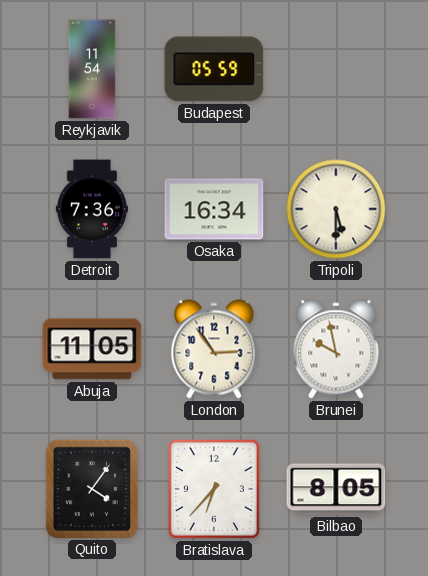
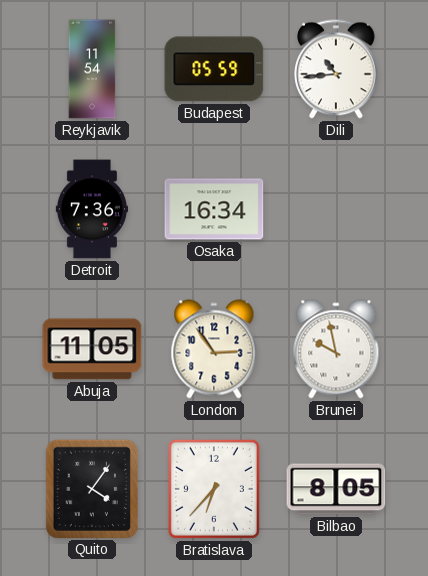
Dili: none -> 10:44 (337, 69)
Tripoli: 5:30 -> none (336, 209)
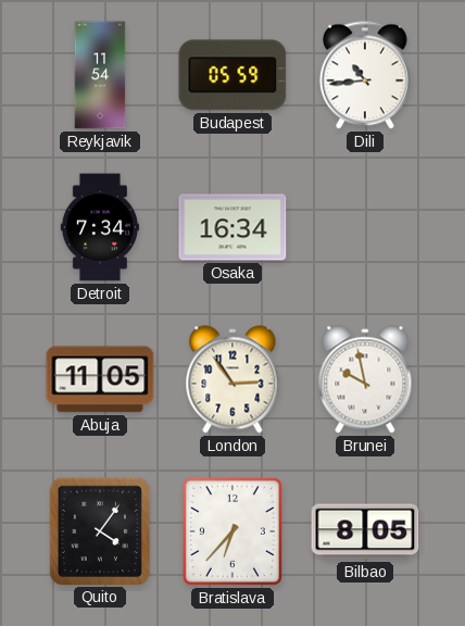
Detroit: 7:36 -> 7:34 (99, 227)
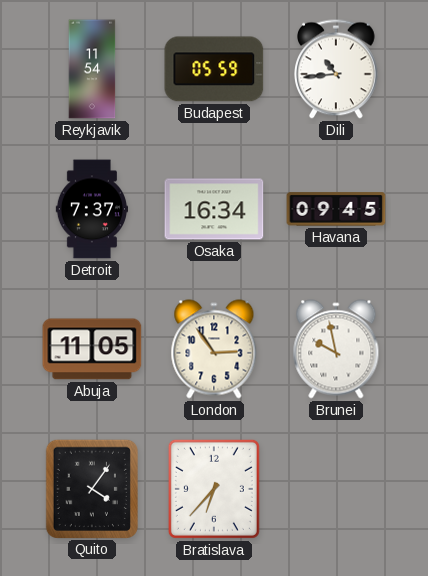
Detroit: 7:34 -> 7:37 (91, 209)
Havana: none -> 09:45 (336, 209)
Bilbao: 8:05 -> none (365, 531)
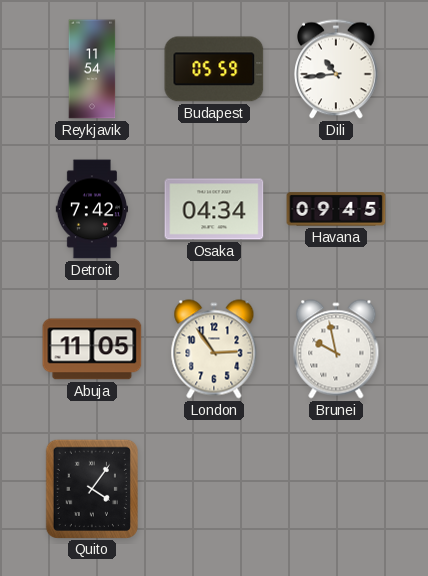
Detroit: 7:37 -> 7:42 (91, 209)
Osaka: 16:34 -> 04:34 (214, 209)
Bratislava: 6:37 -> none (214, 489)
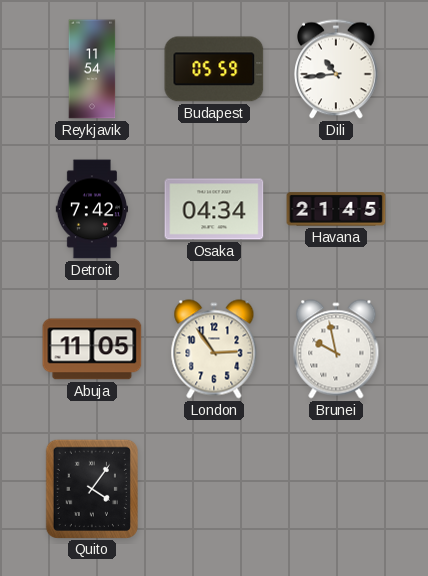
Havana: 09:45 -> 21:45 (336, 209)
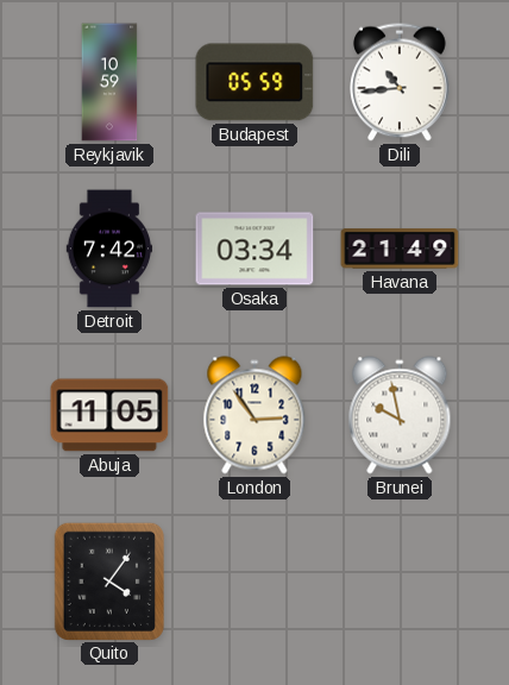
Reykjavik: 11:54 -> 10:59 (109, 82)
Osaka: 04:34 -> 03:34 (254, 249)
Havana: 21:45 -> 21:49 (400, 249)
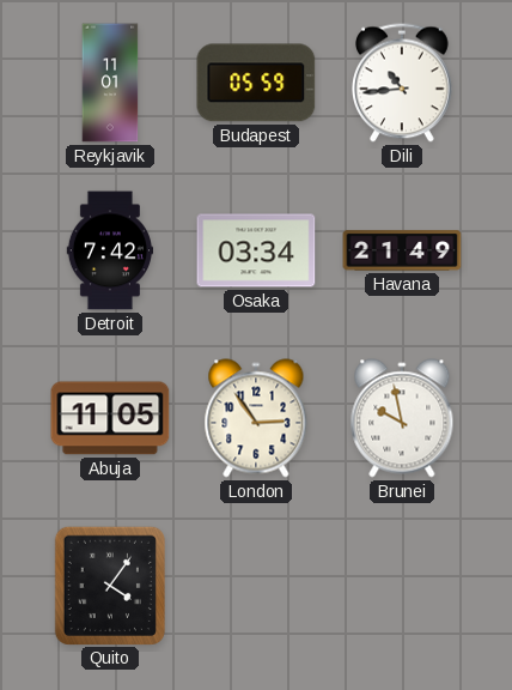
Reykjavik: 10:59 -> 11:01 (110, 83)
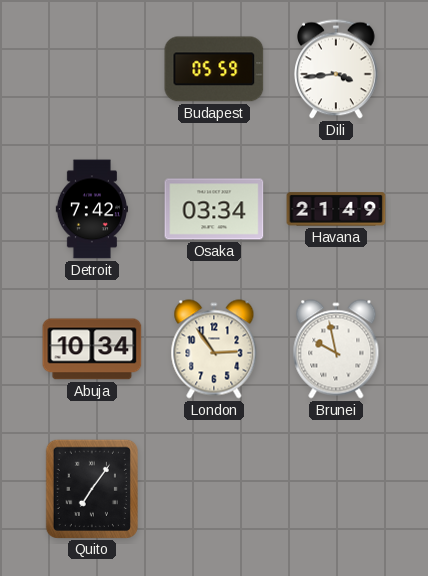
Reykjavik: 11:01 -> none (110, 83)
Dili: 10:44 -> 3:44 (337, 69)
Abuja: 11:05 -> 10:34 (92, 349)
Quito: 4:06 -> 7:06 (92, 488)
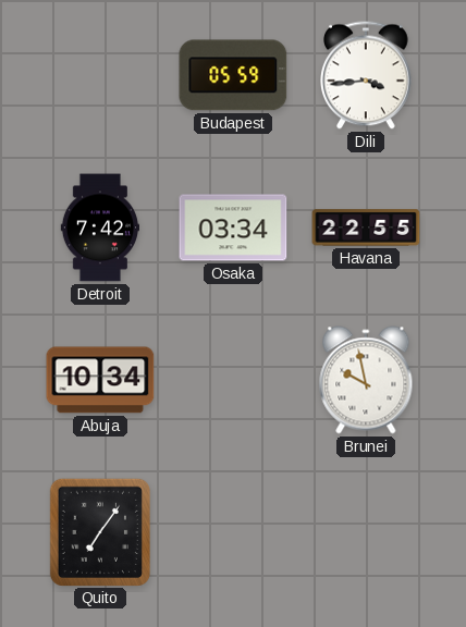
Havana: 21:49 -> 22:55 (366, 228)
London: 2:54 -> none (214, 349)
